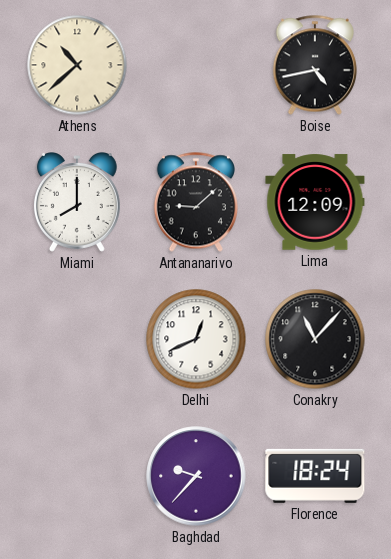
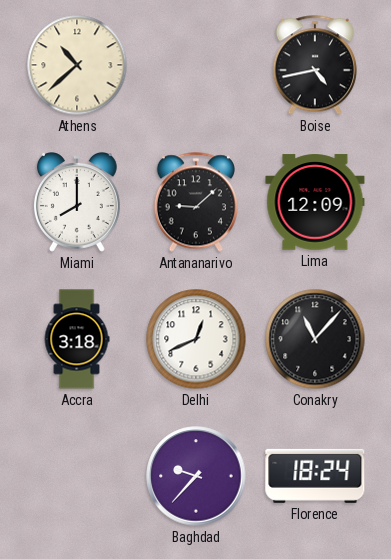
Accra: none -> 3:18 (77, 339)
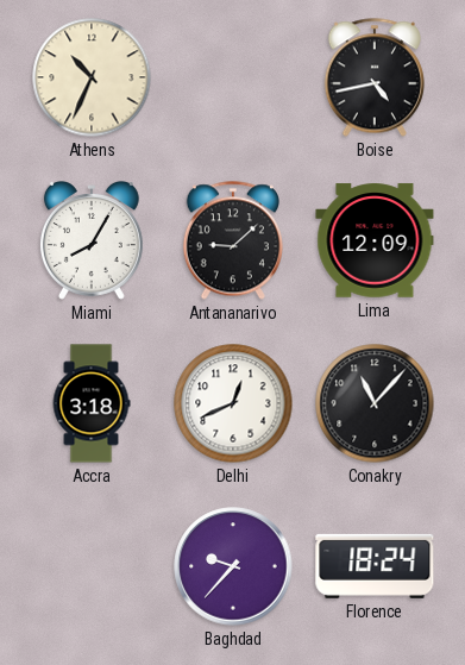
Athens: 10:38 -> 10:34 (92, 77)
Miami: 8:00 -> 8:05 (92, 241)
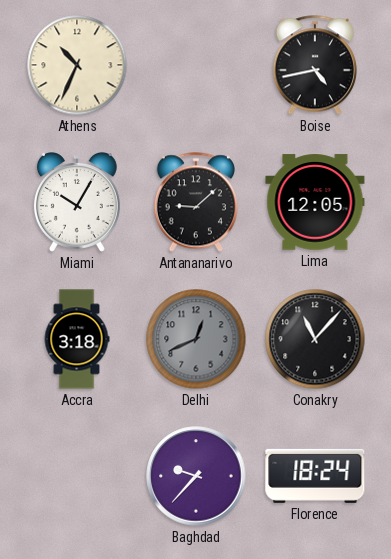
Miami: 8:05 -> 10:05 (77, 203)
Lima: 12:09 -> 12:05 (315, 202)
Delhi dial: white -> grey (196, 339)
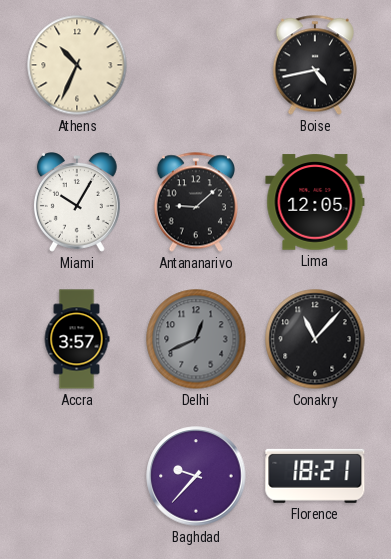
Accra: 3:18 -> 3:57 (77, 339)
Florence: 18:24 -> 18:21 (315, 476)
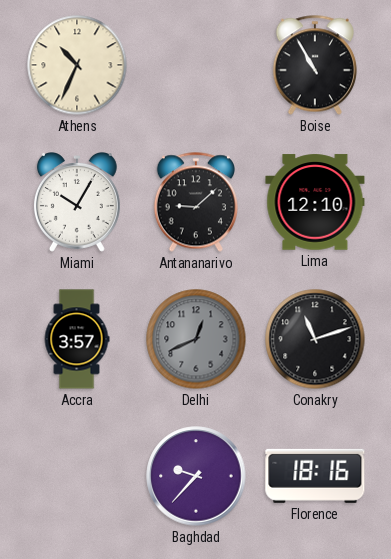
Boise: 4:43 -> 10:55 (315, 65)
Lima: 12:05 -> 12:10 (315, 202)
Conakry: 11:07 -> 11:12 (315, 339)
Florence: 18:21 -> 18:16 (315, 476)
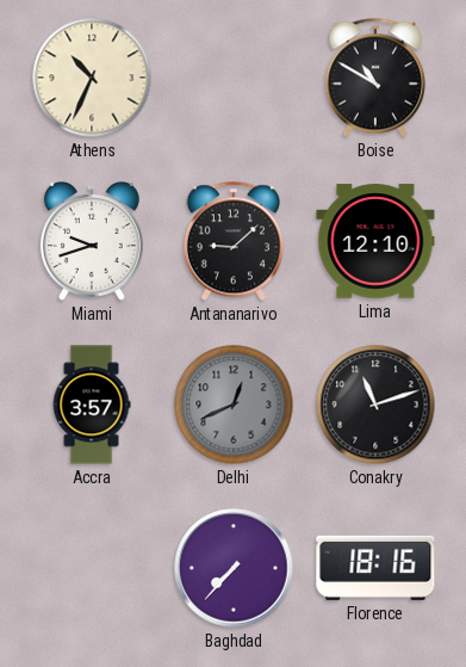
Boise: 10:55 -> 10:50 (375, 78)
Miami: 10:05 -> 9:42 (92, 242)
Baghdad: 9:37 -> 7:37 (234, 568)
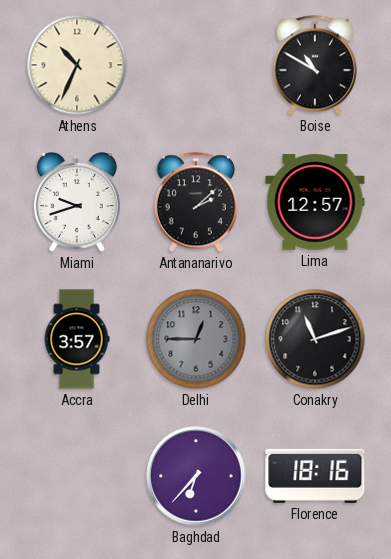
Antananarivo: 9:08 -> 2:08 (196, 202)
Lima: 12:10 -> 12:57 (315, 202)
Delhi: 12:41 -> 12:45 (196, 339)
Baghdad: 7:37 -> 6:37 (196, 476)
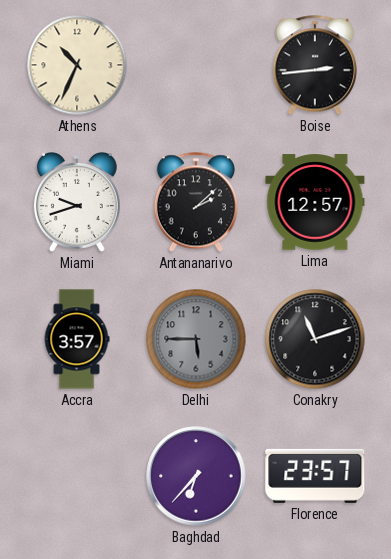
Boise: 10:50 -> 2:44 (315, 65)
Delhi: 12:45 -> 5:45 (196, 339)
Florence: 18:16 -> 23:57 (315, 476)
